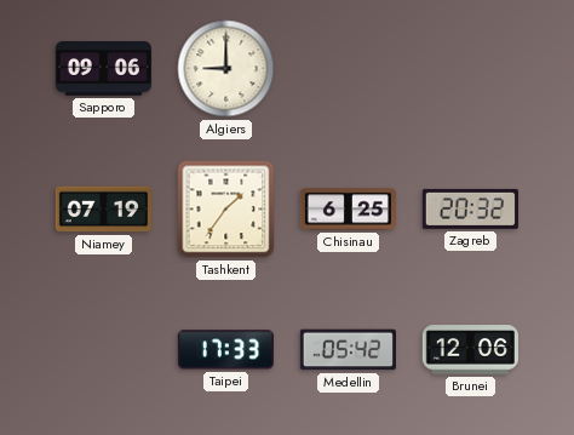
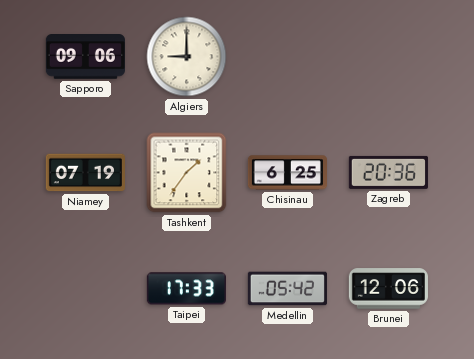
Zagreb: 20:32 -> 20:36 (388, 172)
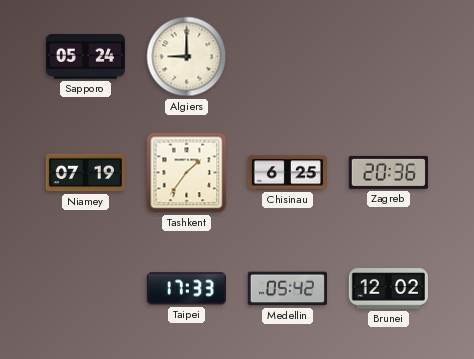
Sapporo: 09:06 -> 05:24 (85, 57)
Brunei: 12:06 -> 12:02 (388, 289)
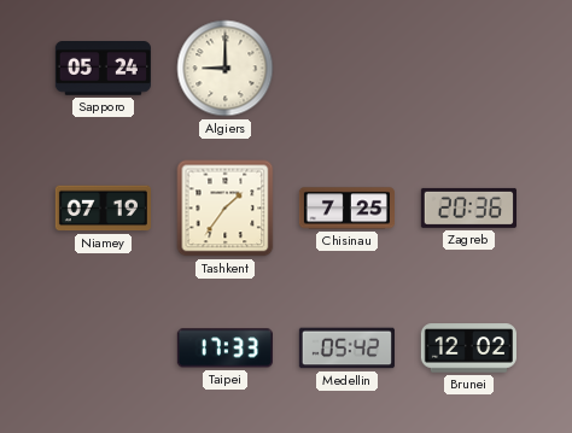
Chisinau: 6:25 -> 7:25 (346, 209)
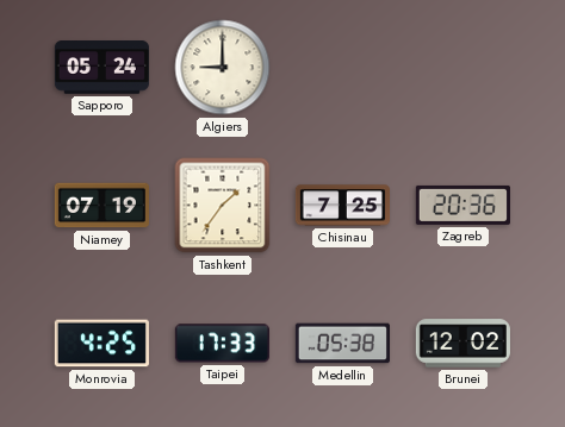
Monrovia: none -> 4:25 (101, 344)
Medellin: 05:42 -> 05:38 (342, 344)
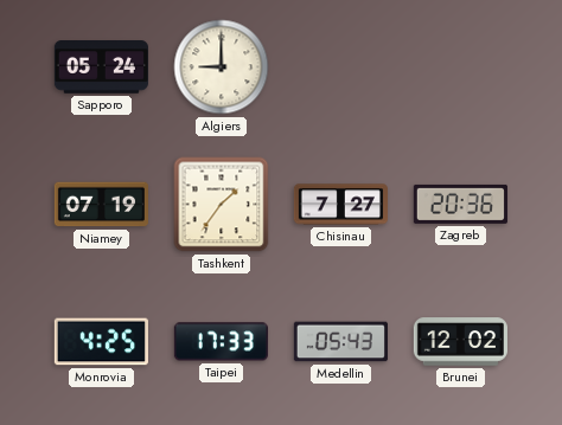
Chisinau: 7:25 -> 7:27 (340, 205)
Medellin: 05:38 -> 05:43 (340, 342)
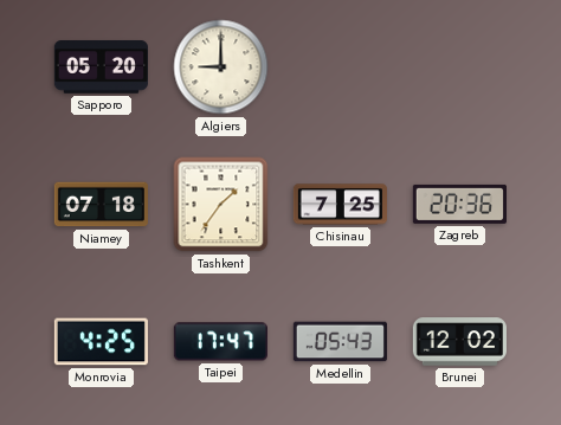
Sapporo: 05:24 -> 05:20 (101, 67)
Niamey: 07:19 -> 07:18 (101, 205)
Chisinau: 7:27 -> 7:25 (340, 205)
Taipei: 17:33 -> 17:47 (220, 342)
